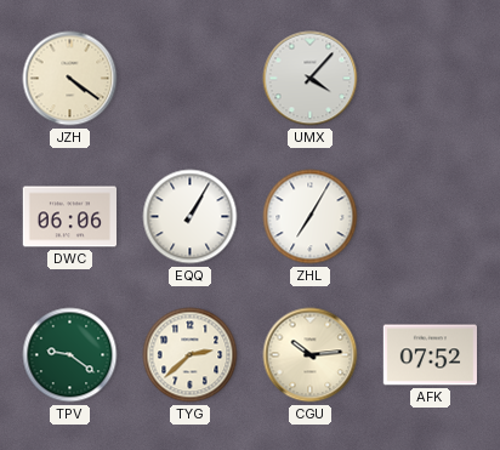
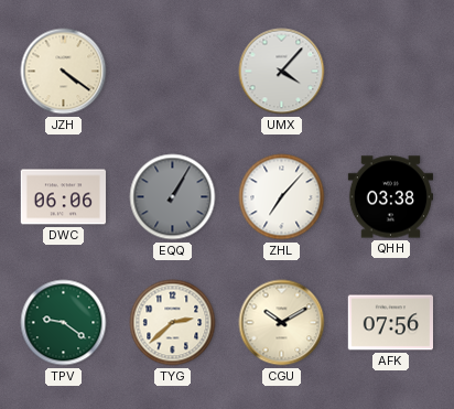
EQQ dial: white -> grey (173, 197)
ZHL: 7:05 -> 7:07 (282, 197)
QHH: none -> 03:38 (390, 197)
CGU: 10:14 -> 10:10 (282, 323)
AFK: 07:52 -> 07:56 (390, 323)
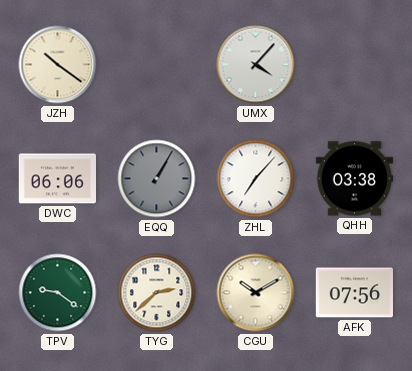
JZH: 4:21 -> 10:21 (58, 65)
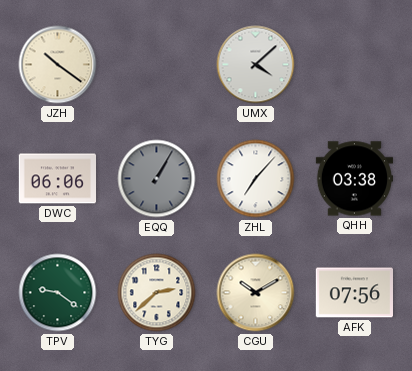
UMX: 4:07 -> 4:08 (256, 65)
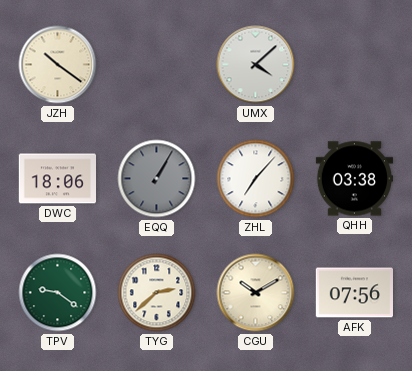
DWC: 06:06 -> 18:06 (58, 179)
